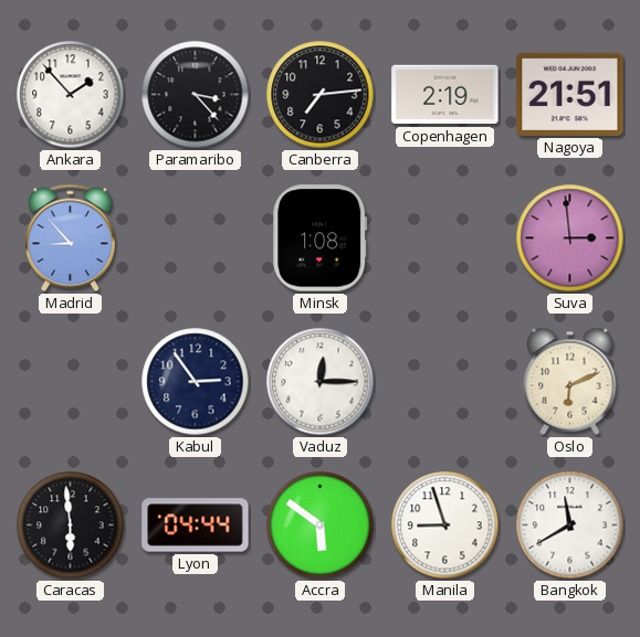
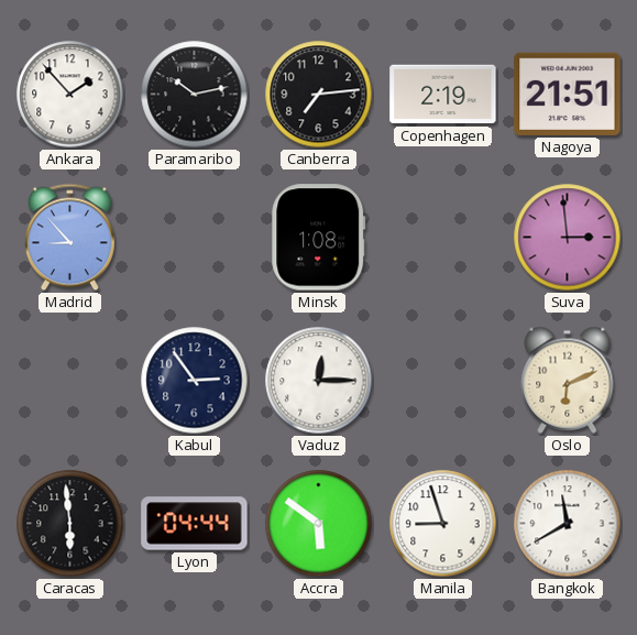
Paramaribo: 3:23 -> 10:13 (195, 95)
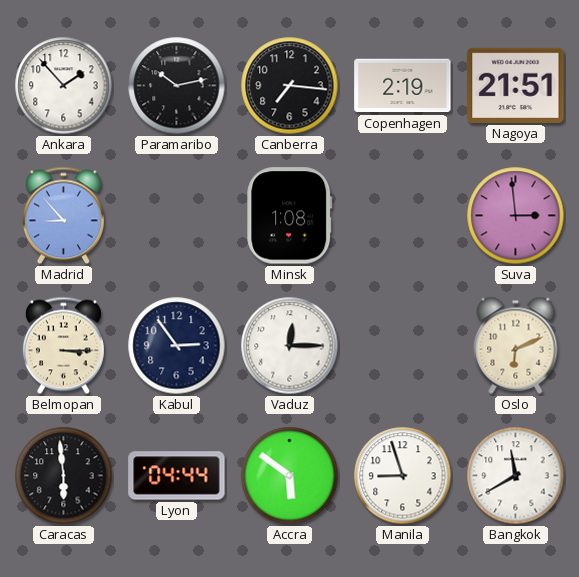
Canberra: 7:14 -> 7:16 (290, 86)
Belmopan: none -> 3:15 (63, 346)
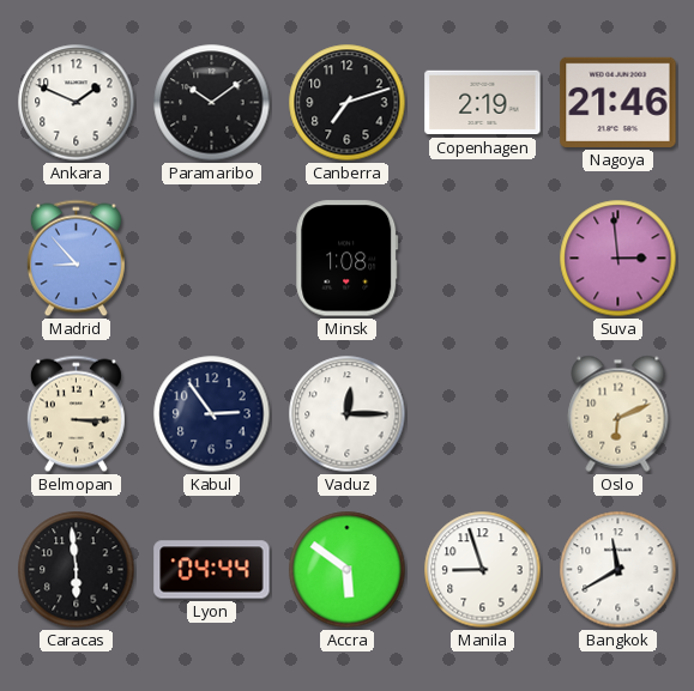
Ankara: 1:53 -> 1:49 (77, 103)
Paramaribo: 10:13 -> 10:09 (212, 103)
Canberra: 7:16 -> 7:12 (348, 103)
Nagoya: 21:51 -> 21:46 (618, 102)
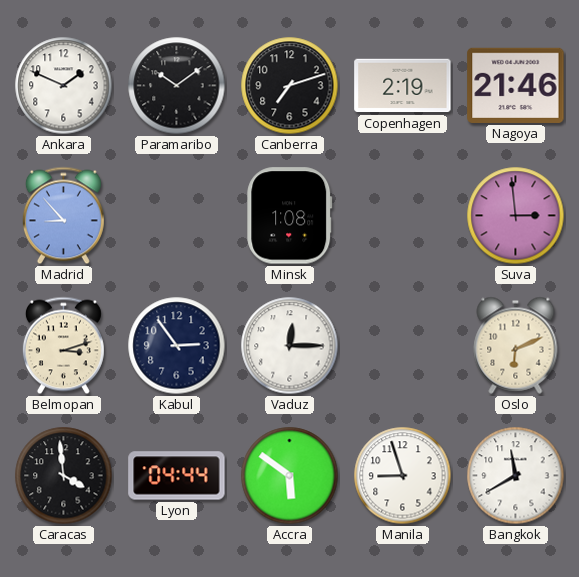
Belmopan: 3:15 -> 3:12 (63, 346)
Caracas: 5:59 -> 3:59 (64, 476)
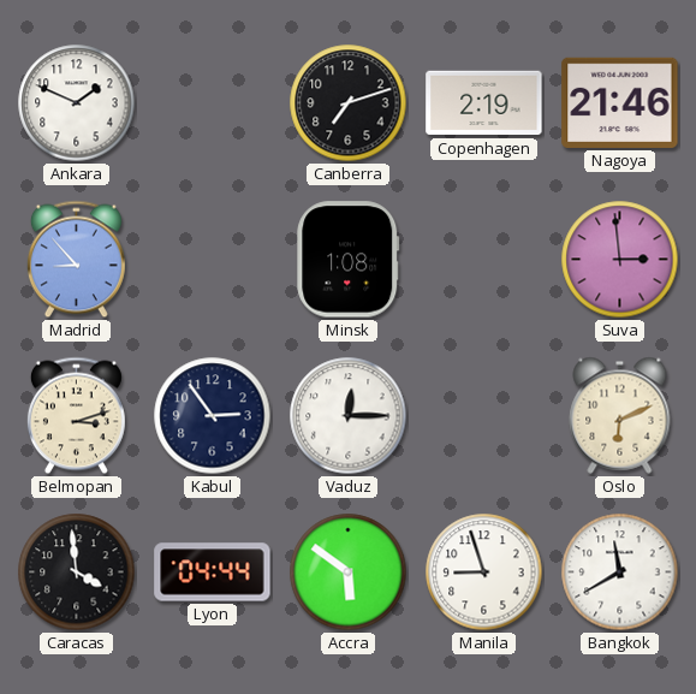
Paramaribo: 10:09 -> none (177, 86)
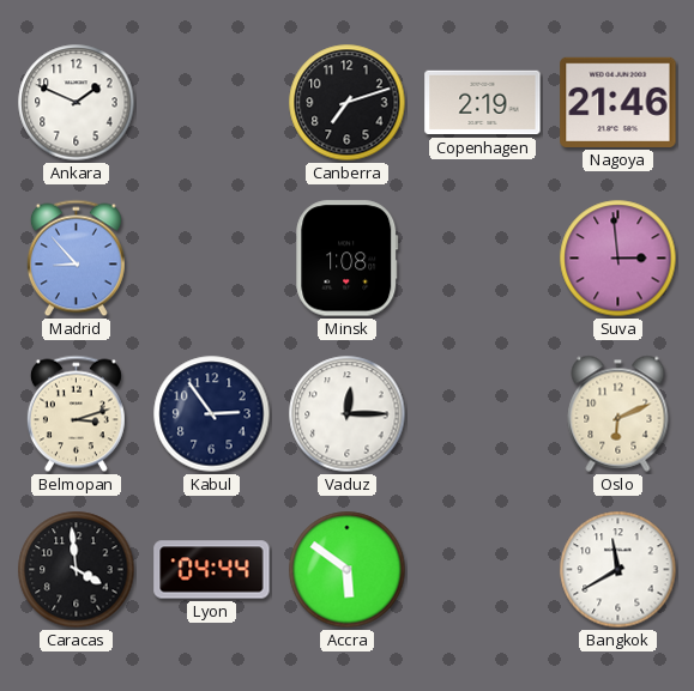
Manila: 8:57 -> none (484, 573)
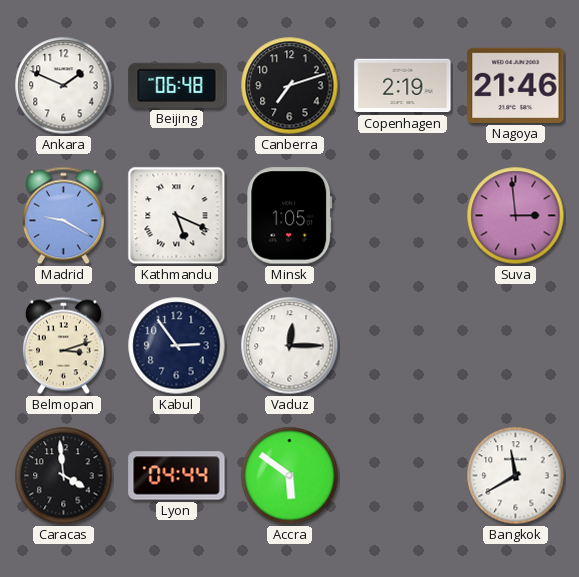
Beijing: none -> 06:48 (177, 85)
Madrid: 8:53 -> 9:20 (63, 216)
Kathmandu: none -> 5:19 (177, 216)
Minsk: 1:08 -> 1:05 (290, 216)
Oslo: 6:11 -> none (618, 413)
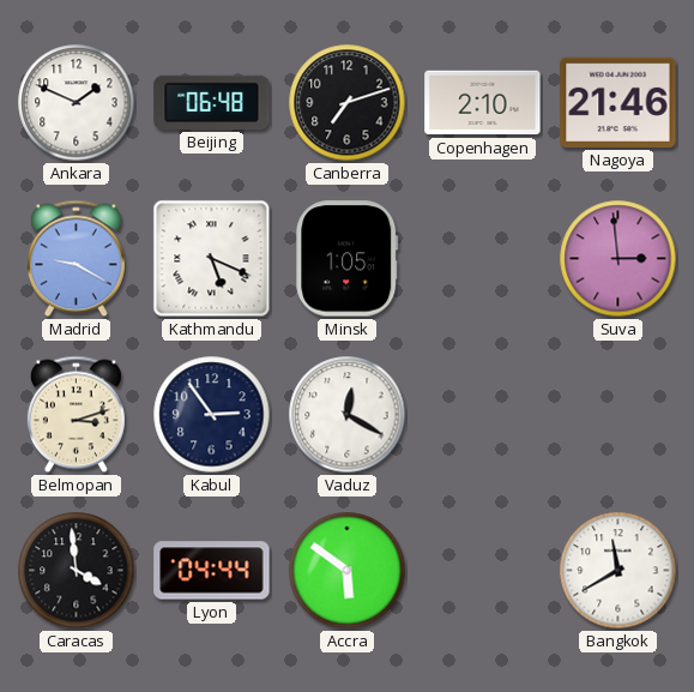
Copenhagen: 2:19 -> 2:10 (483, 103)
Vaduz: 12:15 -> 12:20 (348, 415)
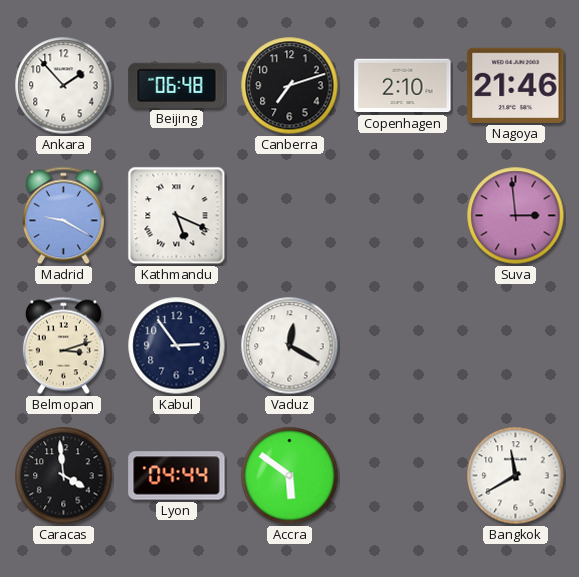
Ankara: 1:49 -> 1:53 (64, 86)
Minsk: 1:05 -> none (348, 259)
